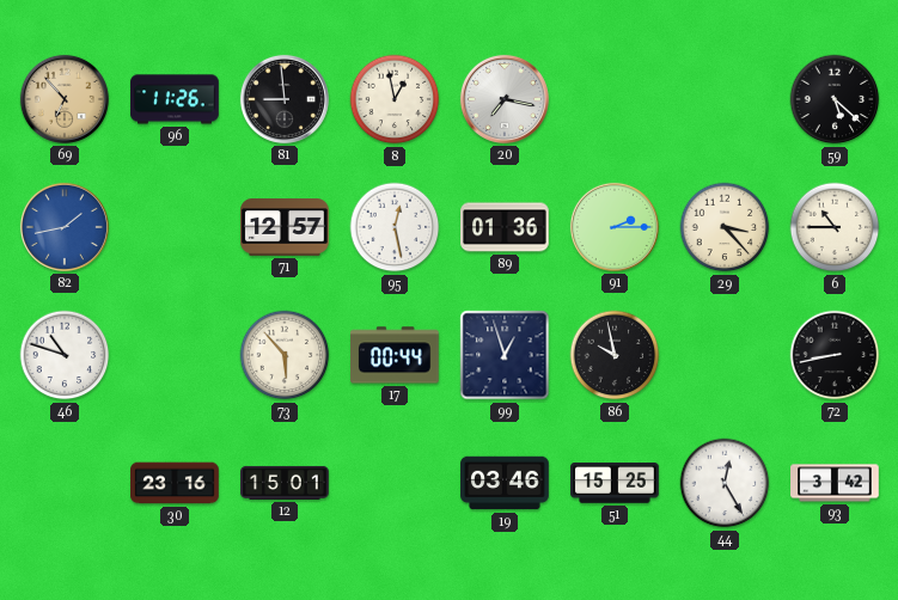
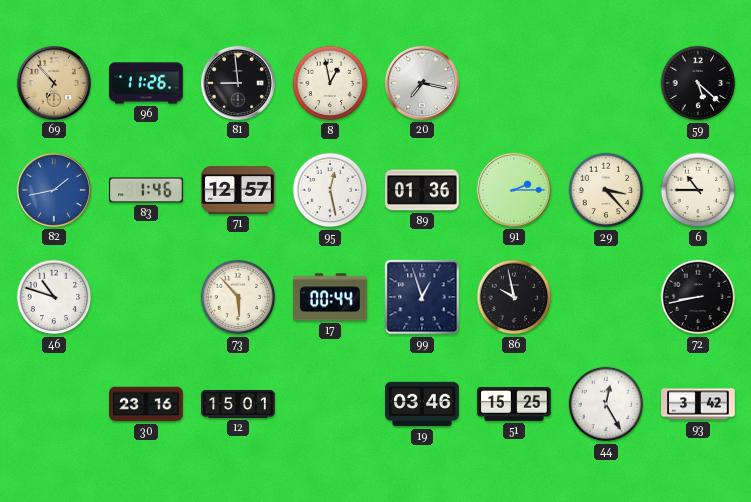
83: none -> 1:46 (146, 190)
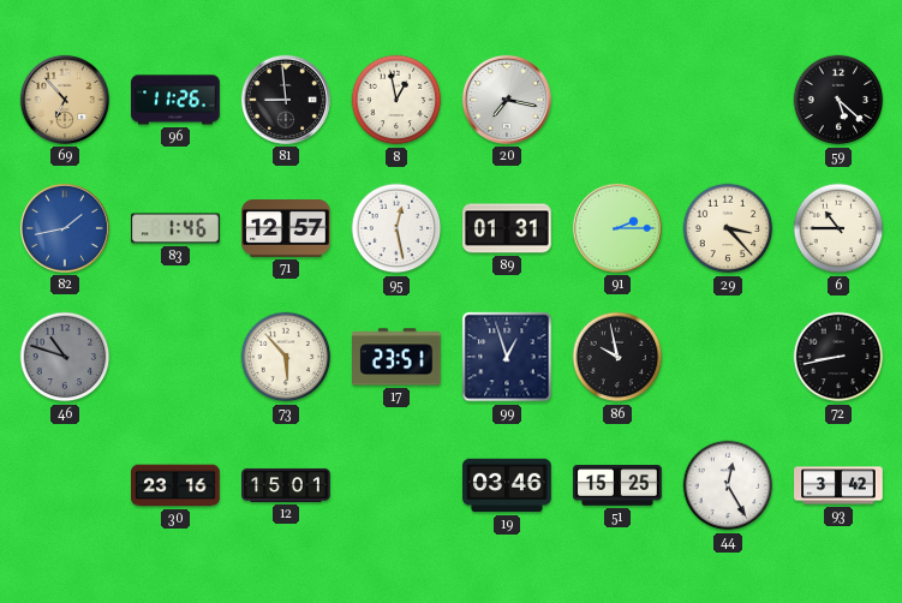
89: 01:36 -> 01:31 (507, 228)
46 dial: white -> grey (65, 357)
17: 00:44 -> 23:51 (398, 357)
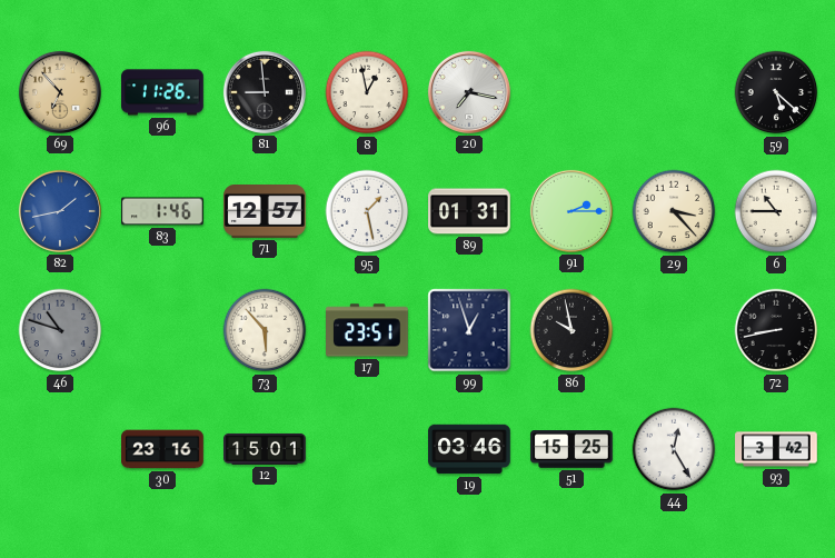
95: 12:28 -> 1:28 (367, 211)
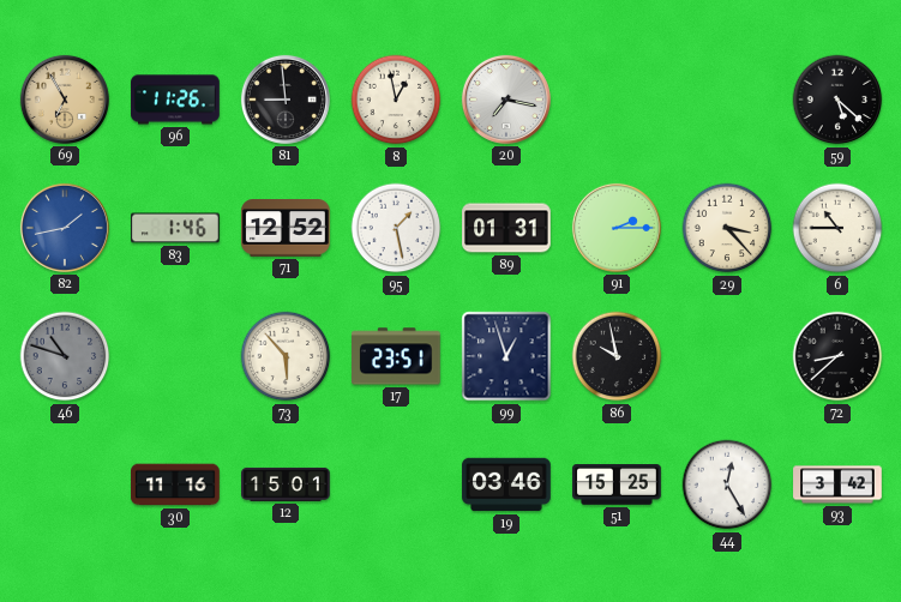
69: 6:53 -> 6:55 (65, 100)
71: 12:57 -> 12:52 (286, 229)
72: 8:43 -> 8:38 (837, 356)
30: 23:16 -> 11:16 (175, 484)
